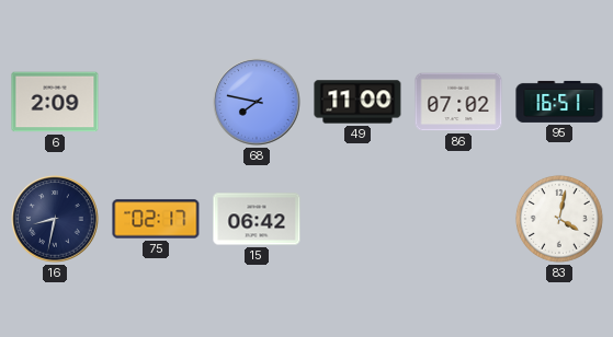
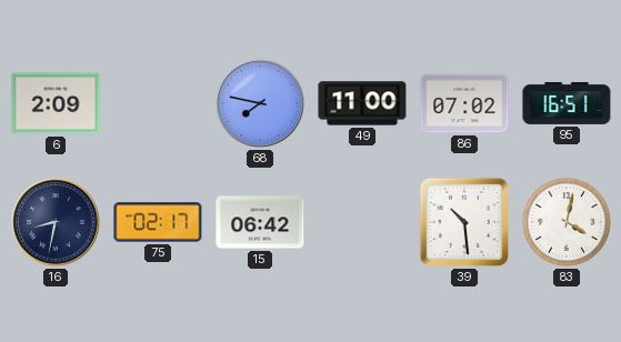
39: none -> 10:29 (464, 222)
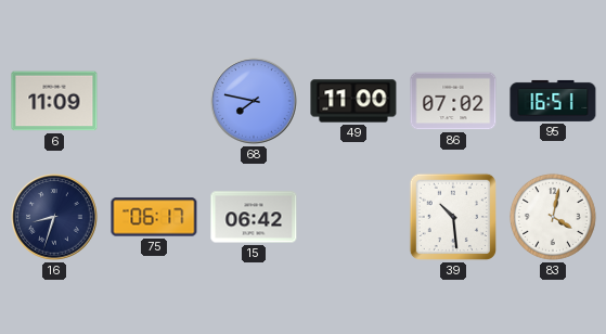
6: 2:09 -> 11:09 (54, 101)
16: 8:32 -> 8:33 (54, 217)
75: 02:17 -> 06:17 (154, 217)
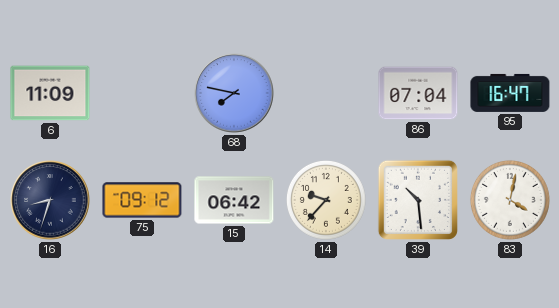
49: 11:00 -> none (353, 101)
86: 07:02 -> 07:04 (418, 93)
95: 16:51 -> 16:47 (510, 93)
75: 06:17 -> 09:12 (142, 200)
14: none -> 9:37 (326, 200)
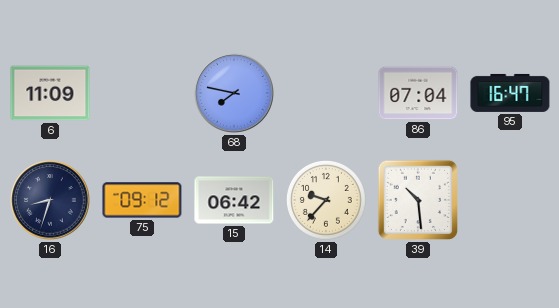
83: 4:02 -> none (510, 200)
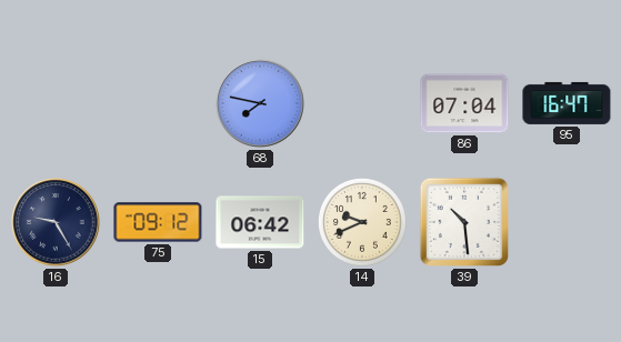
6: 11:09 -> none (50, 93)
16: 8:33 -> 9:25 (56, 222)
14: 9:37 -> 9:41 (362, 222)
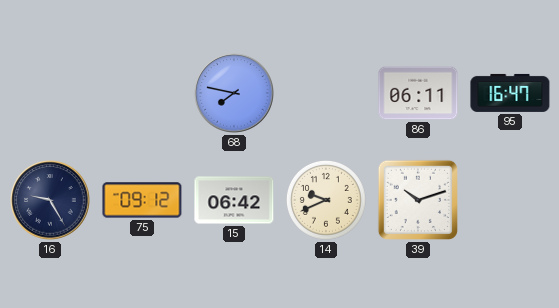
86: 07:04 -> 06:11 (418, 93)
39: 10:29 -> 10:12 (418, 200)
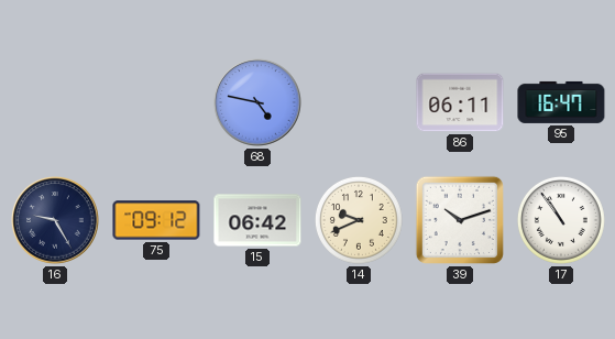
68: 7:47 -> 4:47 (257, 102)
17: none -> 10:54 (561, 220)
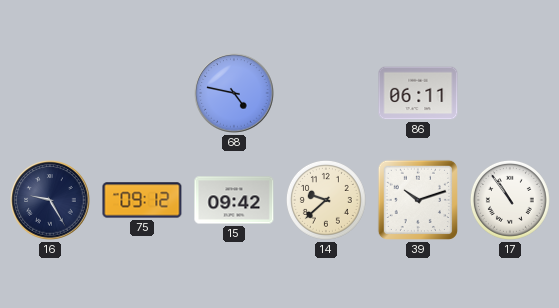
95: 16:47 -> none (561, 102)
15: 06:42 -> 09:42 (234, 200)
14: 9:41 -> 9:38 (326, 200)
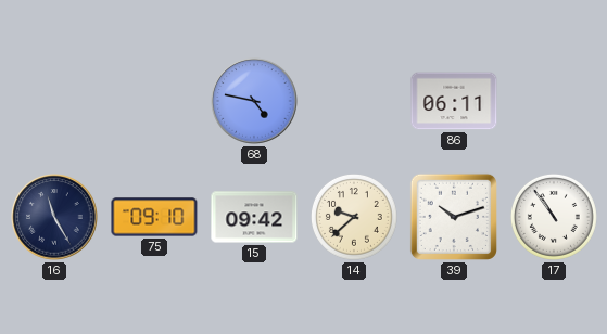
16: 9:25 -> 11:25 (54, 217)
75: 09:12 -> 09:10 (154, 217)
